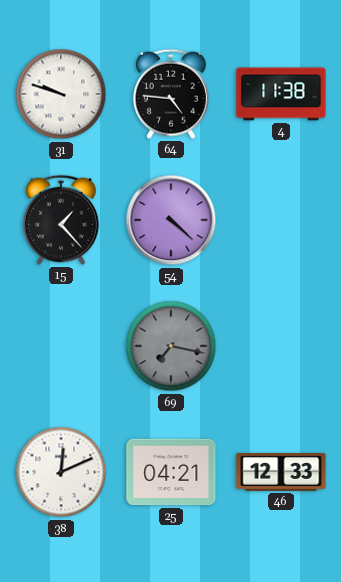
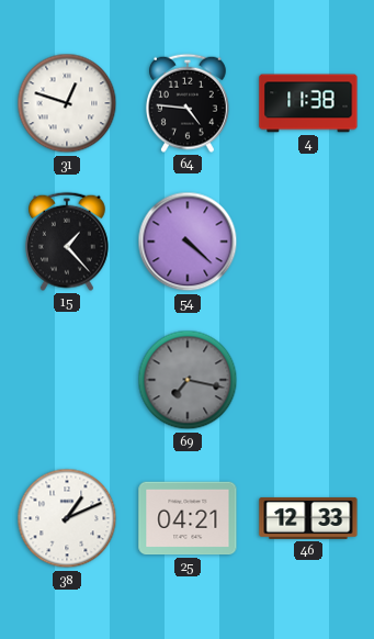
31: 9:48 -> 12:48 (67, 103)
38: 12:11 -> 1:11 (67, 518)
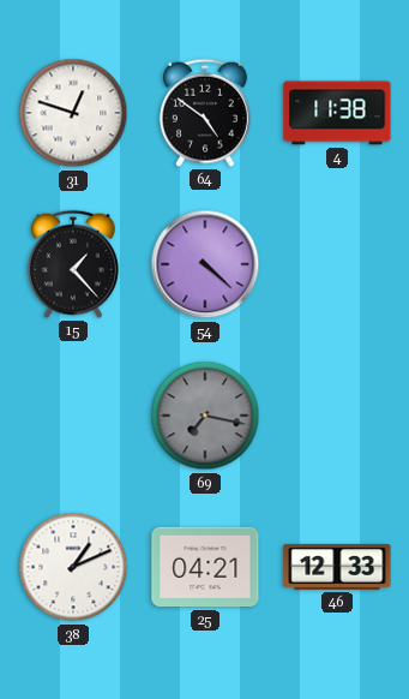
64: 4:46 -> 4:51 (205, 113)
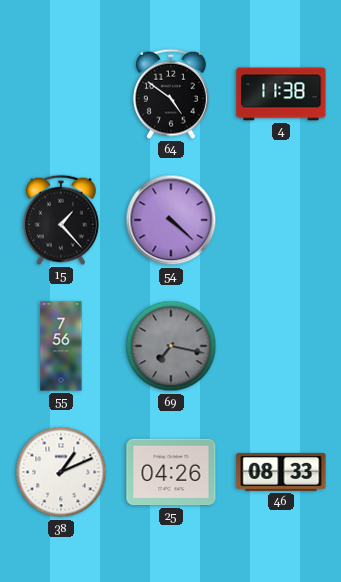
31: 12:48 -> none (73, 113)
55: none -> 7:56 (61, 346)
25: 04:21 -> 04:26 (171, 472)
46: 12:33 -> 08:33 (281, 472)
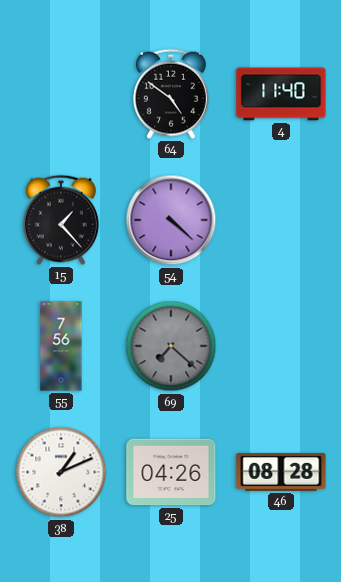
4: 11:38 -> 11:40 (281, 94)
69: 7:17 -> 7:22 (171, 346)
46: 08:33 -> 08:28 (281, 472)
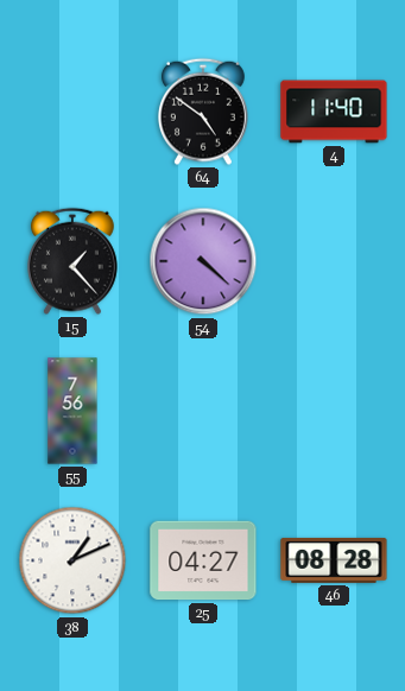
69: 7:22 -> none (171, 346)
25: 04:26 -> 04:27 (203, 560)
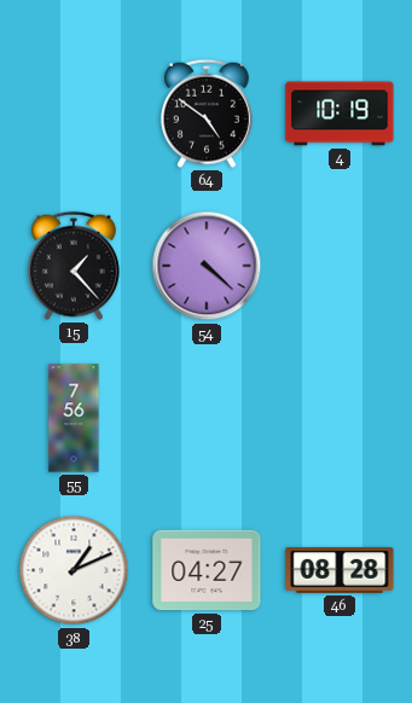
4: 11:40 -> 10:19 (340, 114)
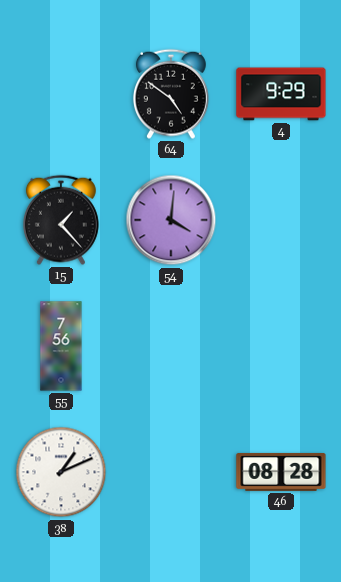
4: 10:19 -> 9:29 (281, 94)
54: 4:22 -> 4:01 (171, 220)
25: 04:27 -> none (207, 570)
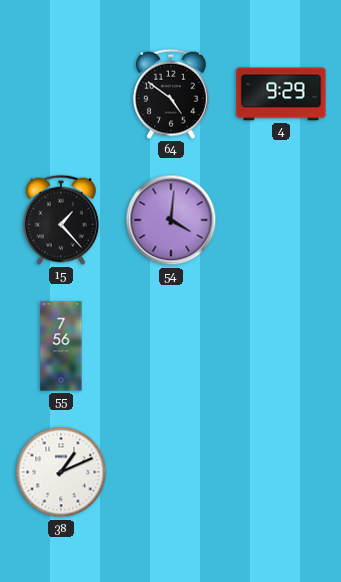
46: 08:28 -> none (281, 472)
